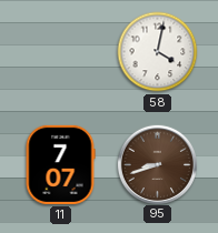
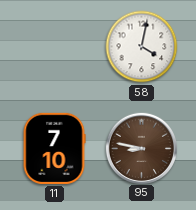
11: 7:07 -> 7:10 (54, 148)
95: 8:42 -> 8:47 (141, 148)
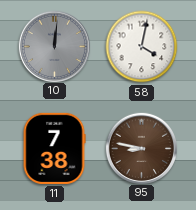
10: none -> 12:01 (54, 46)
11: 7:10 -> 7:38 (54, 148)
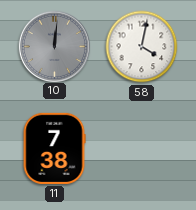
95: 8:47 -> none (141, 148)
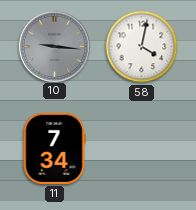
10: 12:01 -> 9:16 (54, 46)
11: 7:38 -> 7:34 (54, 148)
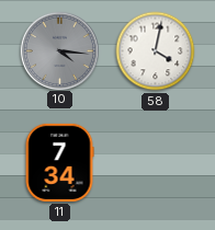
10: 9:16 -> 4:16 (59, 50)
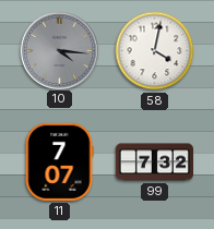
11: 7:34 -> 7:07 (59, 161)
99: none -> 7:32 (154, 162)
